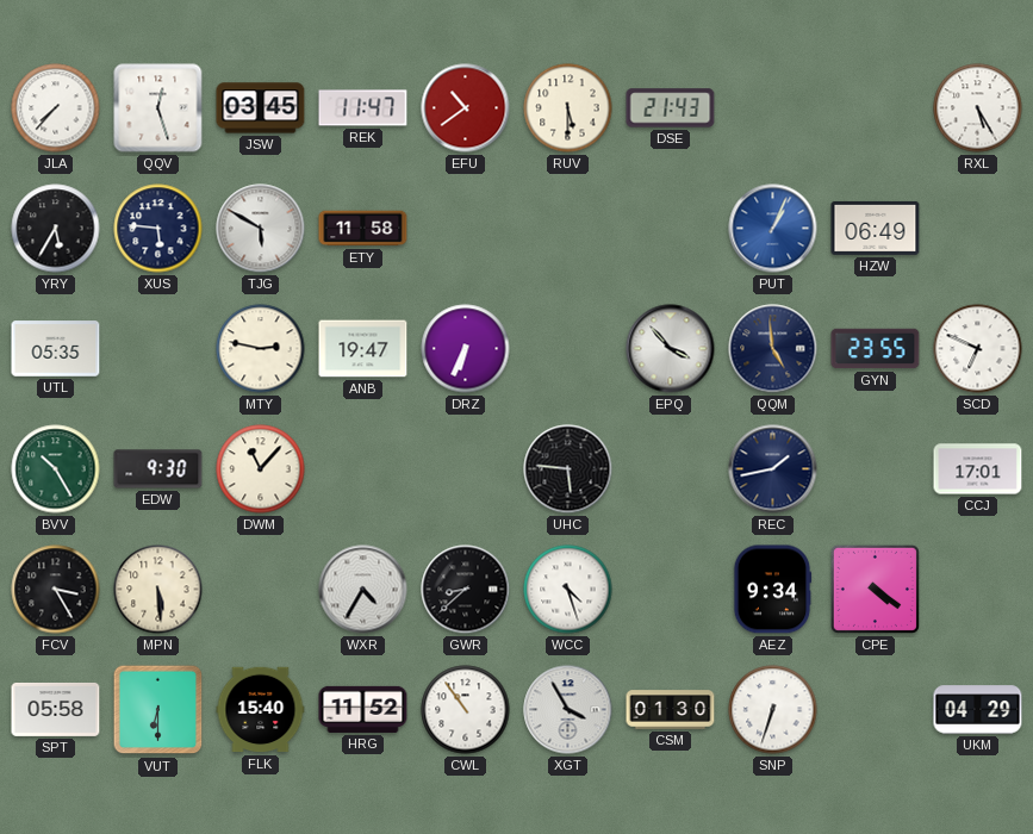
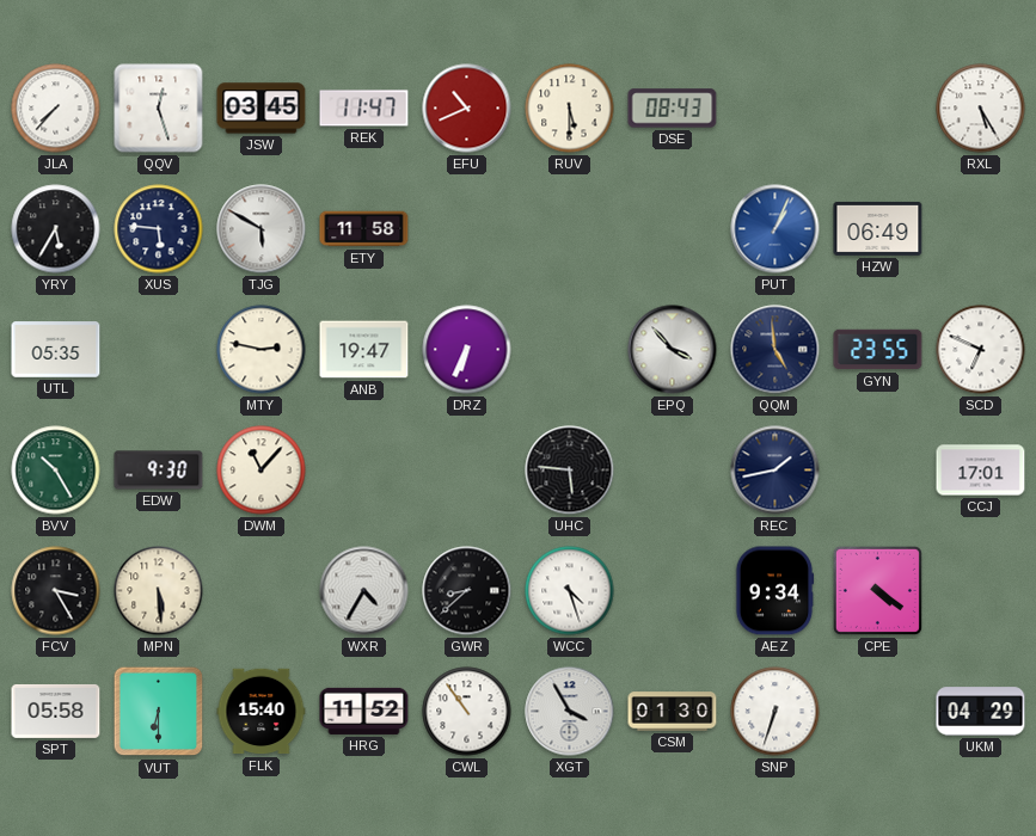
EFU: 10:39 -> 10:41 (467, 109)
DSE: 21:43 -> 08:43 (673, 109)
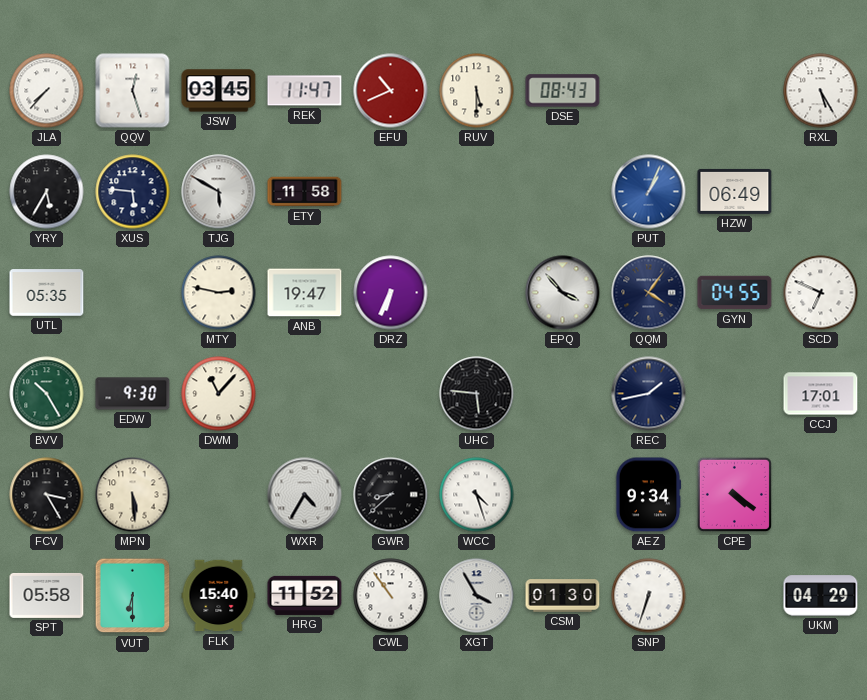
QQM: 4:59 -> 4:06 (649, 293)
GYN: 23:55 -> 04:55 (735, 293)
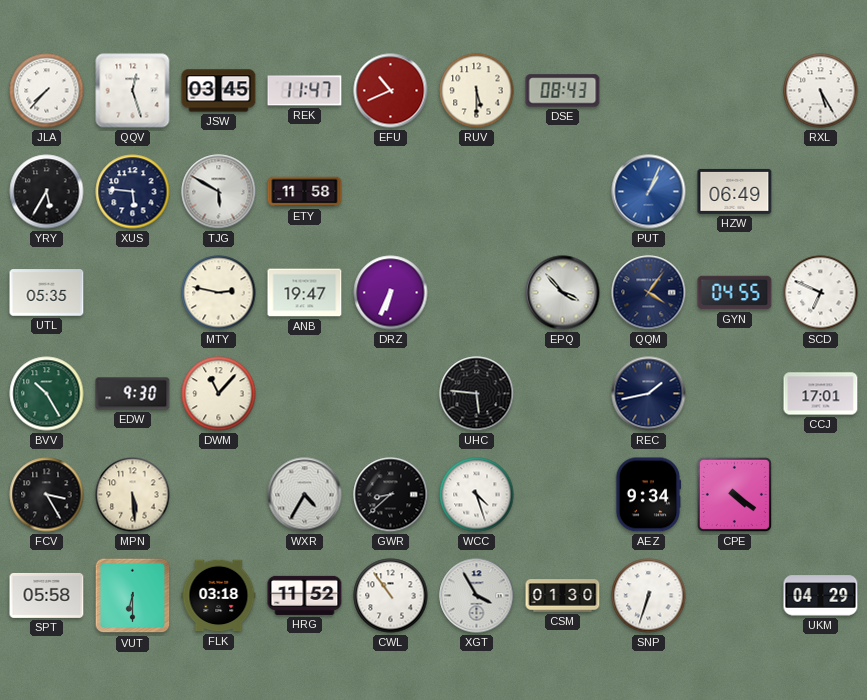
FLK: 15:40 -> 03:18 (219, 596)
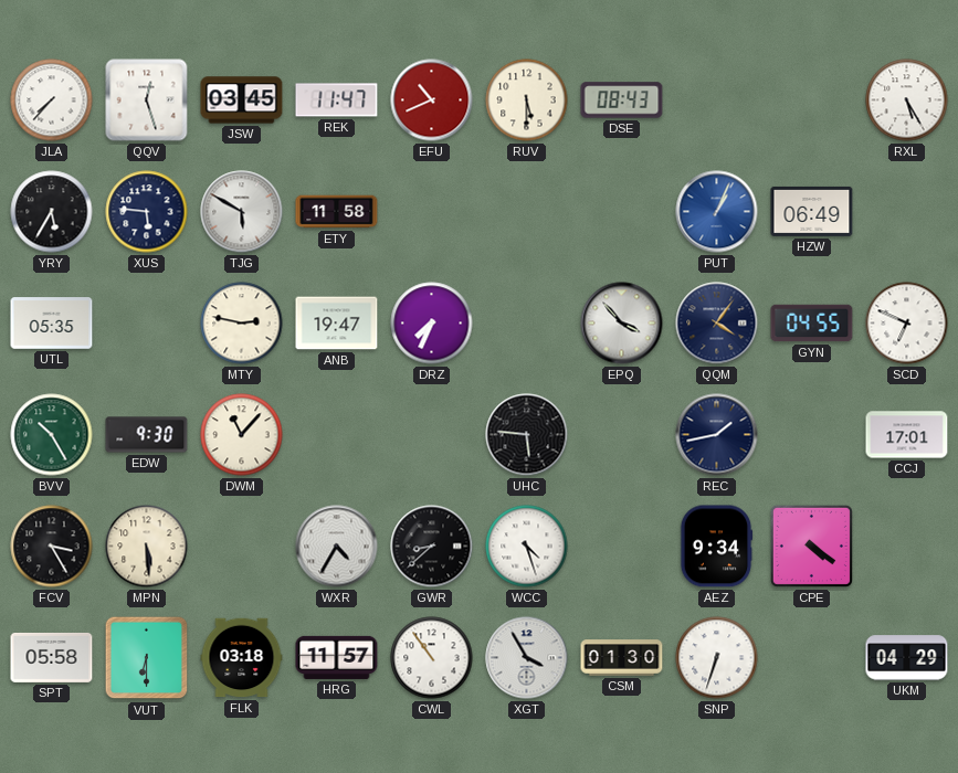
DRZ: 6:34 -> 7:34 (432, 324)
HRG: 11:52 -> 11:57 (337, 657)
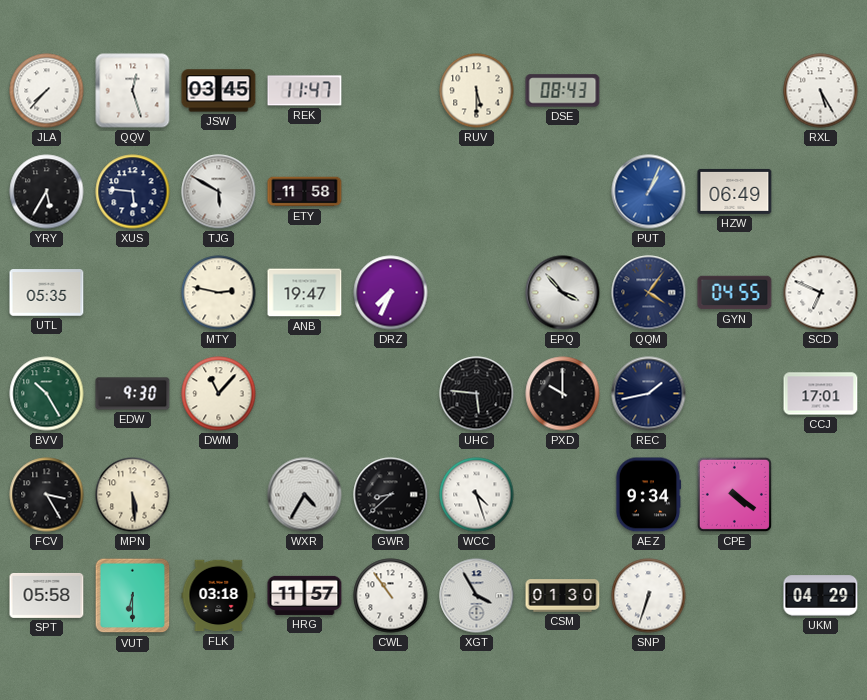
EFU: 10:41 -> none (432, 100)
PXD: none -> 10:00 (563, 394)
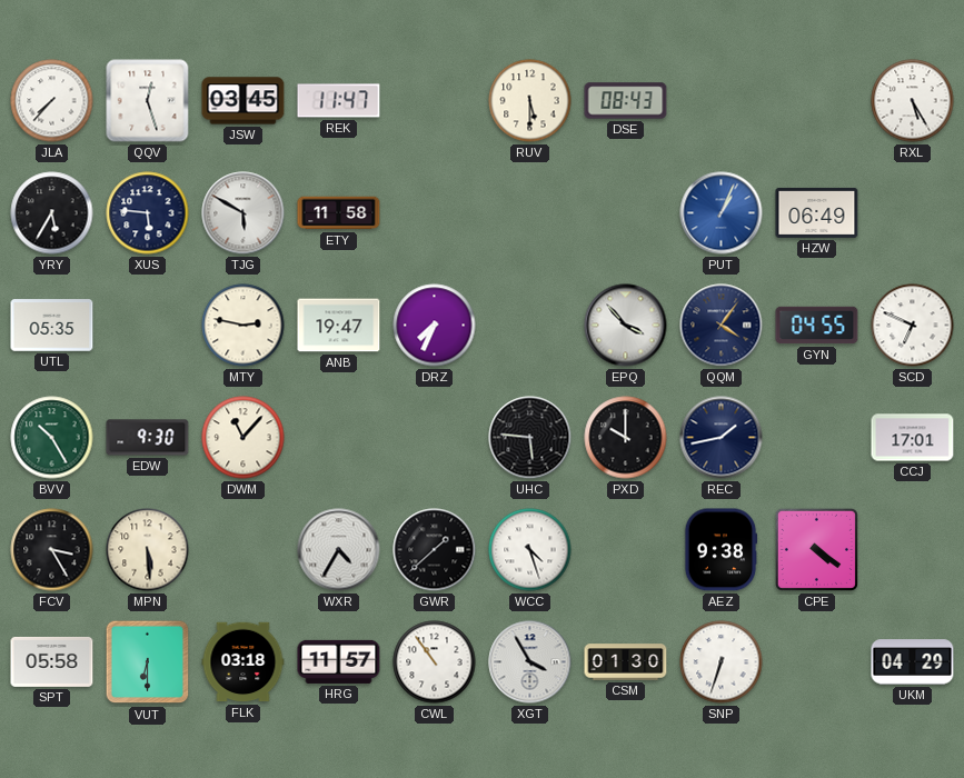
GWR: 8:38 -> 1:38 (435, 550)
AEZ: 9:34 -> 9:38 (720, 550)
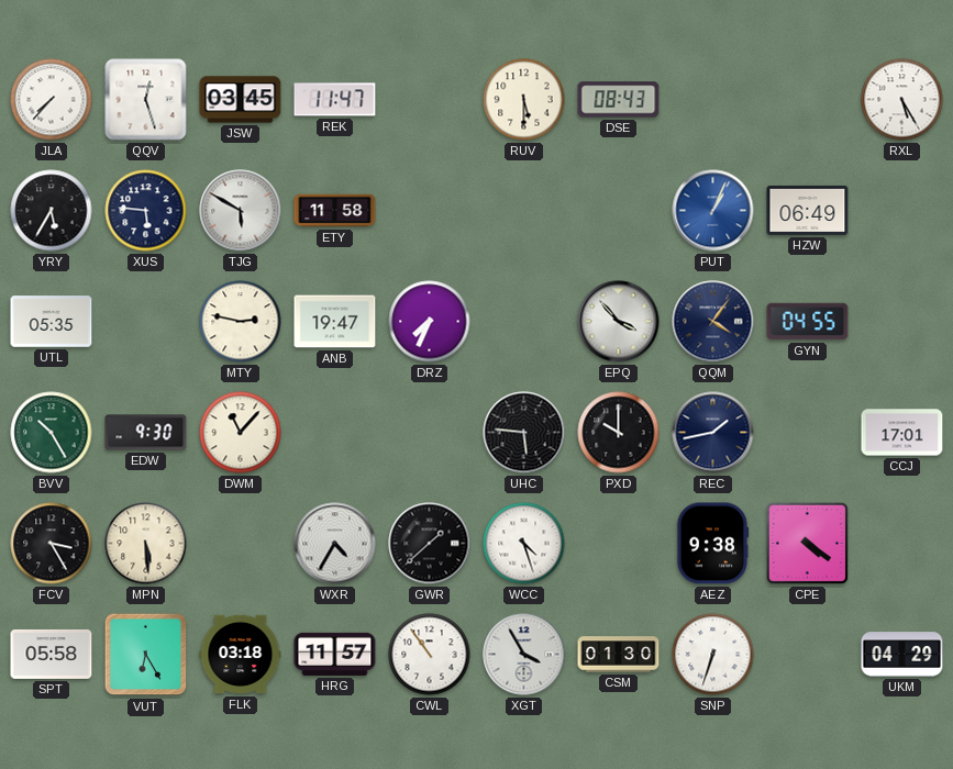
SCD: 6:49 -> none (913, 326)
VUT: 6:30 -> 6:25 (146, 655)
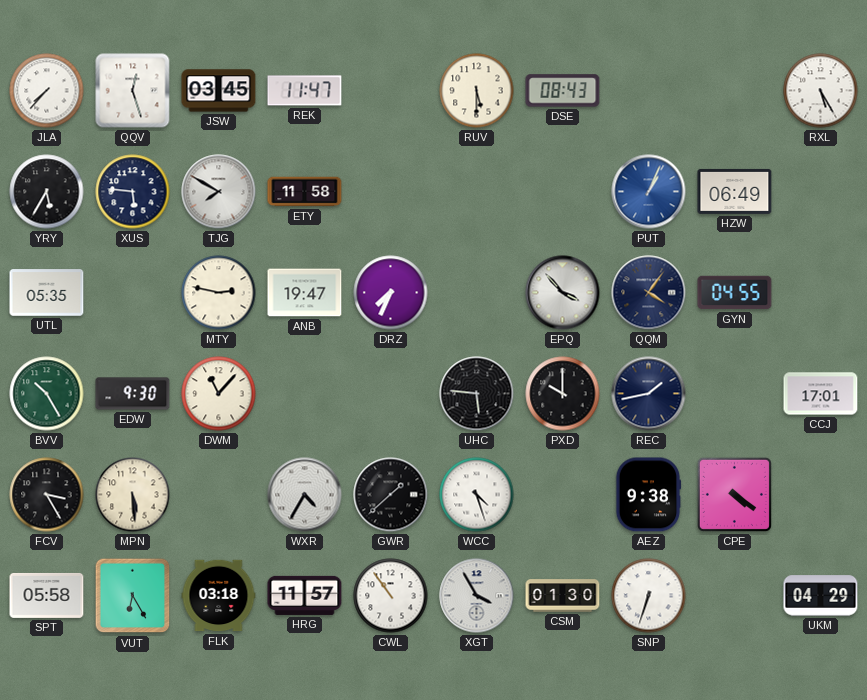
TJG: 5:50 -> 7:50 (219, 192)
